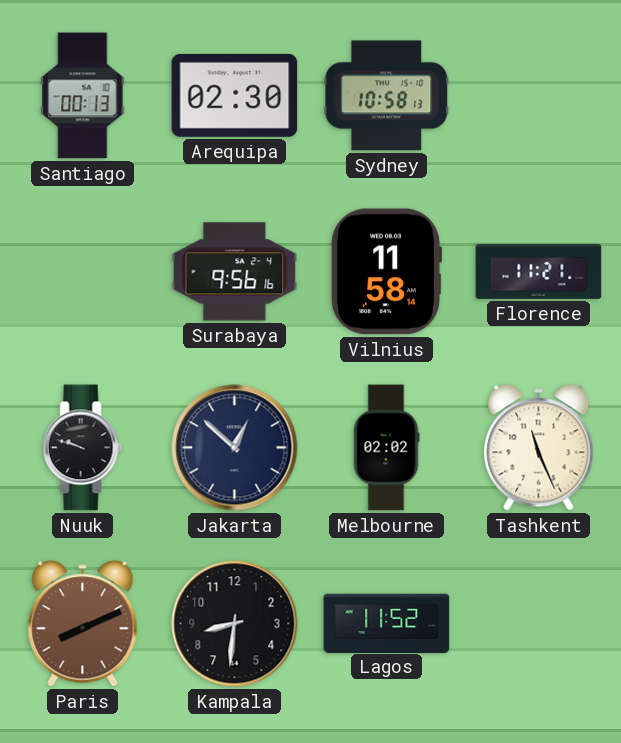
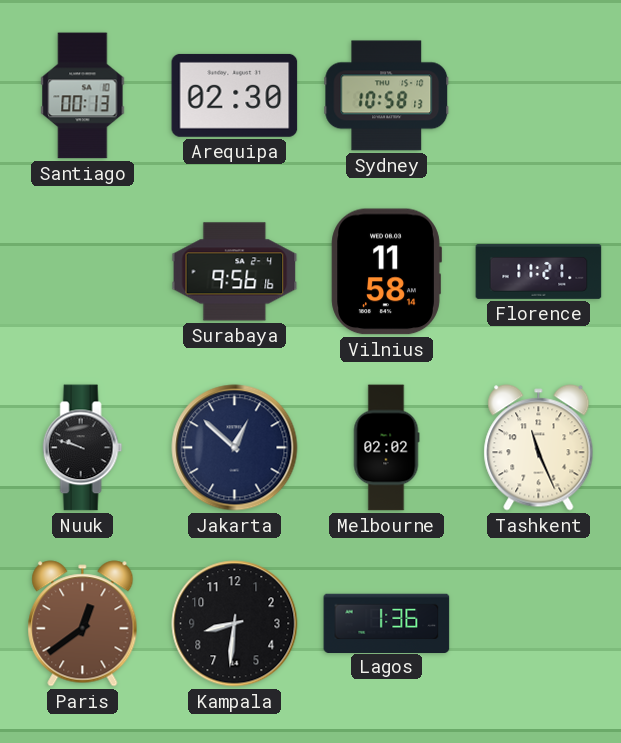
Paris: 8:11 -> 12:39 (83, 624)
Lagos: 11:52 -> 1:36 (387, 623)
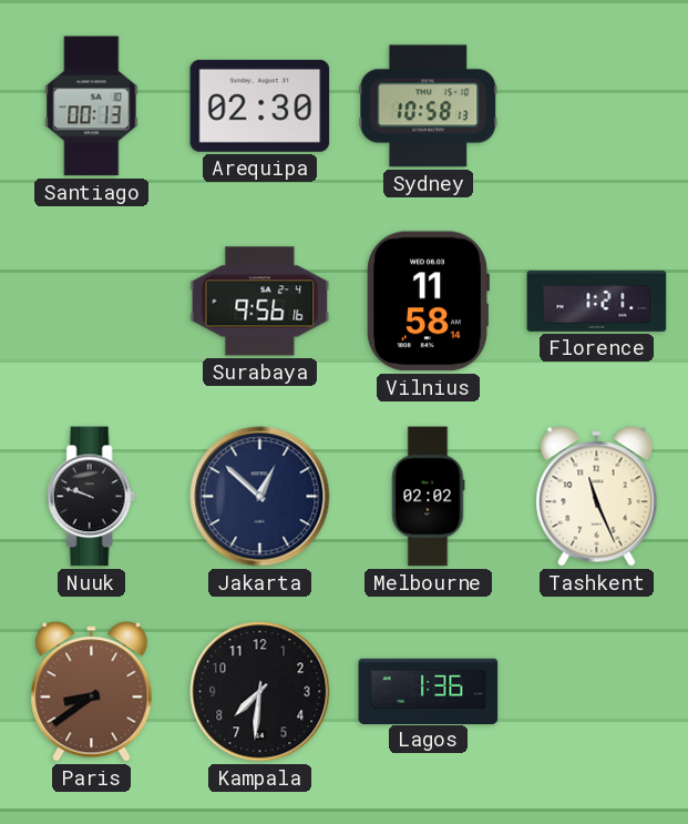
Florence: 11:21 -> 1:21 (597, 301)
Paris: 12:39 -> 8:39 (92, 692)
Kampala: 8:31 -> 7:31 (260, 692)
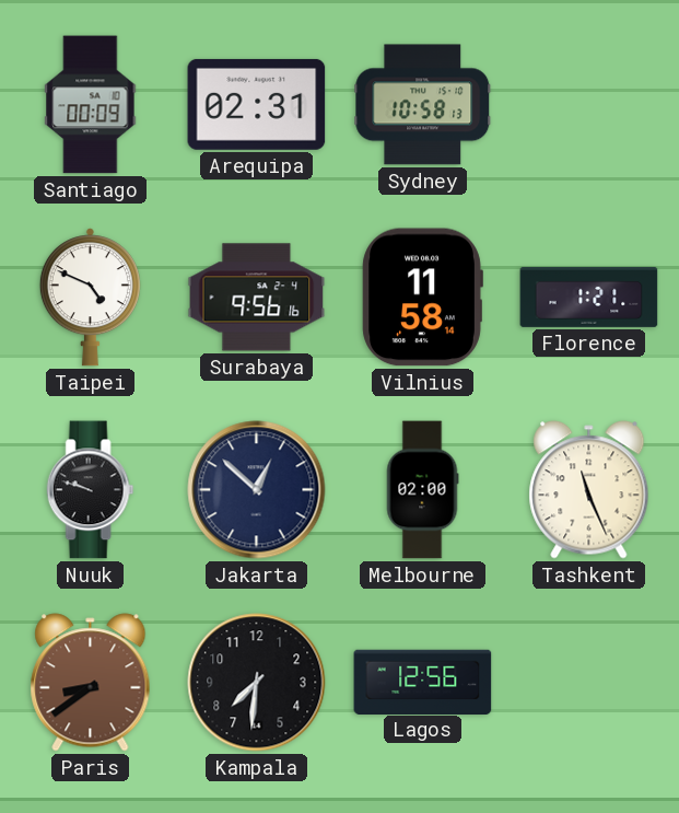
Santiago: 00:13 -> 00:09 (91, 105)
Arequipa: 02:30 -> 02:31 (257, 104)
Taipei: none -> 4:49 (90, 298)
Melbourne: 02:02 -> 02:00 (422, 490)
Lagos: 1:36 -> 12:56 (423, 682)
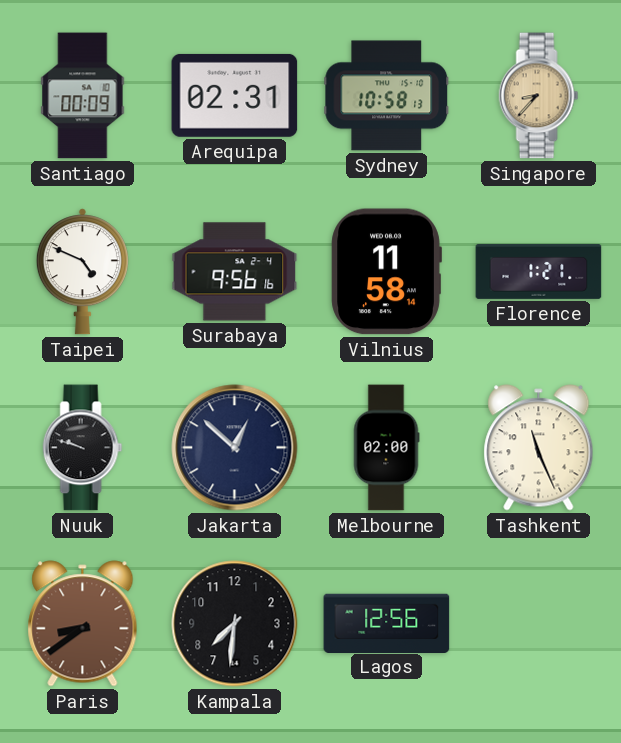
Singapore: none -> 8:37 (539, 96)
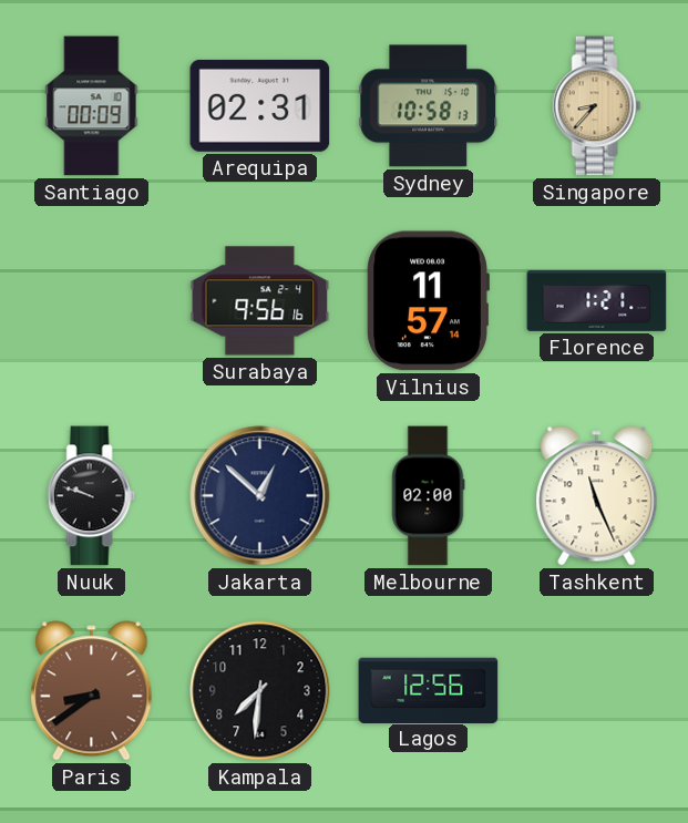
Taipei: 4:49 -> none (82, 272)
Vilnius: 11:58 -> 11:57 (428, 301)
